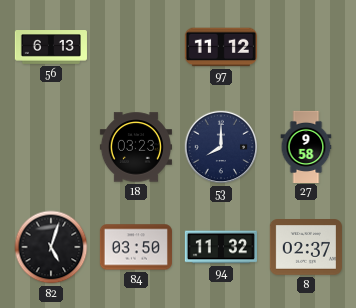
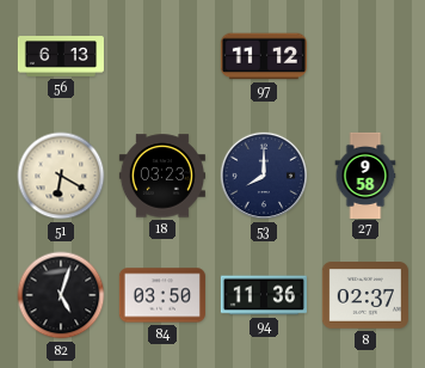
51: none -> 6:20 (61, 176)
94: 11:32 -> 11:36 (264, 295)
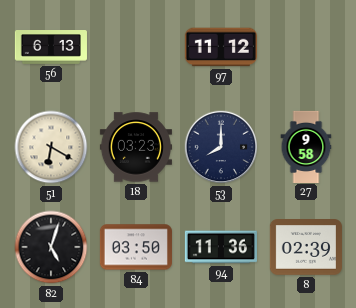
8: 02:37 -> 02:39 (306, 247)
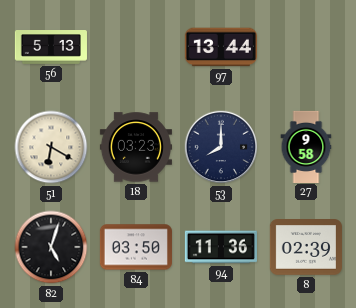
56: 6:13 -> 5:13 (51, 48)
97: 11:12 -> 13:44 (221, 47)
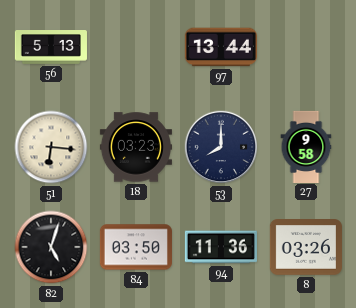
51: 6:20 -> 6:16 (51, 147)
8: 02:39 -> 03:26 (306, 247)
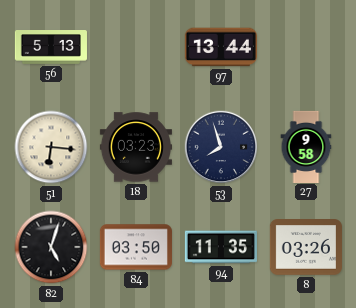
53: 8:00 -> 7:57 (221, 147)
94: 11:36 -> 11:35 (221, 247)
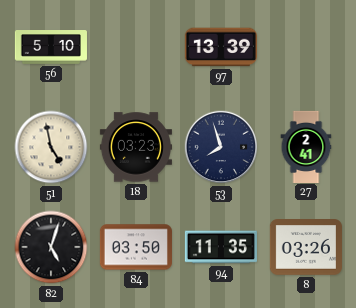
56: 5:13 -> 5:10 (51, 48)
97: 13:44 -> 13:39 (221, 47)
51: 6:16 -> 4:58 (51, 147)
27: 9:58 -> 2:41 (306, 146)
